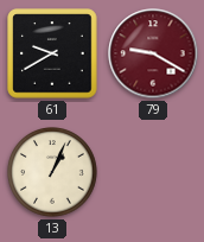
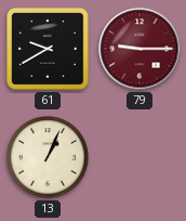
79: 9:20 -> 9:15 (139, 49)
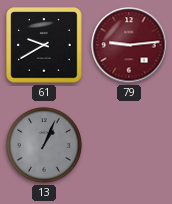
79: 9:15 -> 9:14 (129, 45)
13 dial: cream -> grey (44, 145)
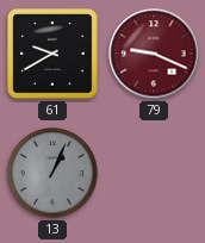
79: 9:14 -> 9:19 (154, 54)
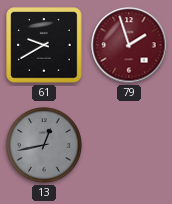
79: 9:19 -> 1:57 (129, 45)
13: 1:04 -> 12:43 (44, 145)
